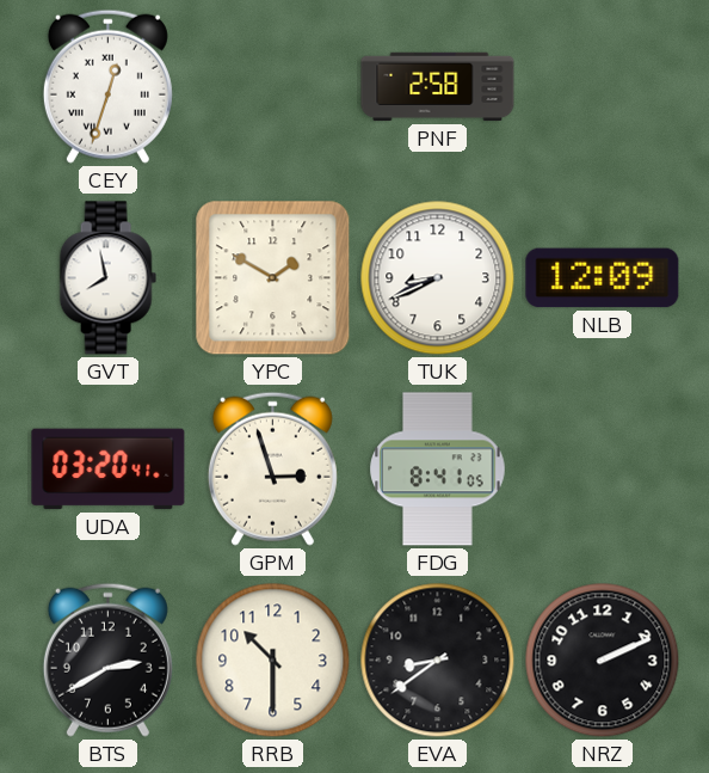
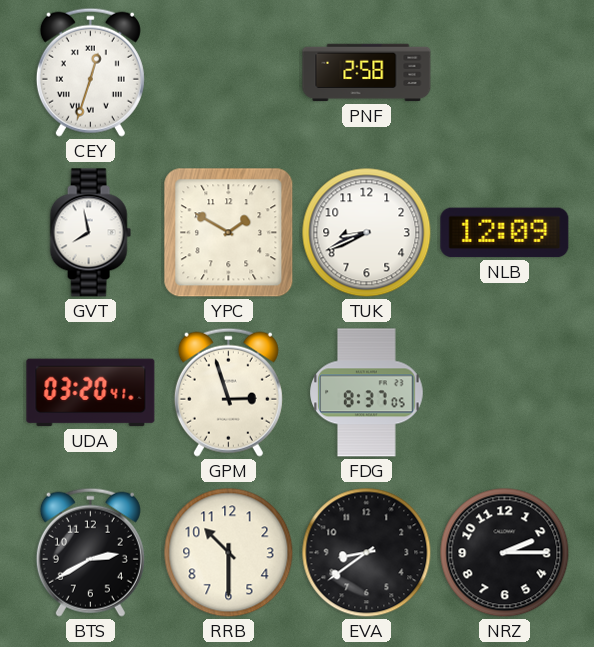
FDG: 8:41 -> 8:37 (367, 393)
NRZ: 2:11 -> 2:15 (505, 553)
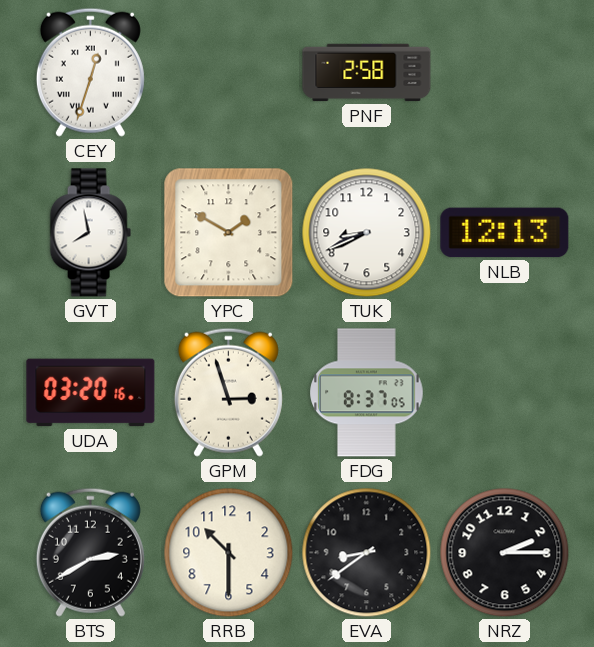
NLB: 12:09 -> 12:13 (505, 233)
UDA: 03:20:41 -> 03:20:16 (91, 393)
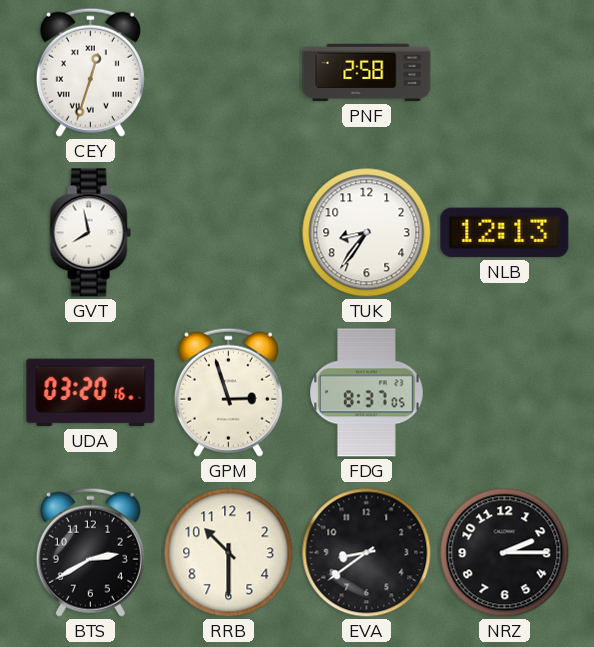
YPC: 1:50 -> none (229, 233)
TUK: 8:41 -> 8:36 (367, 233)
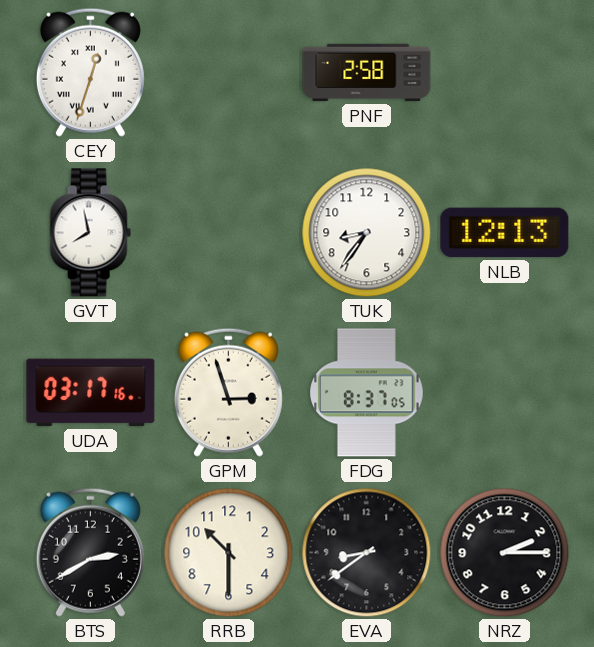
UDA: 03:20 -> 03:17 (91, 393)
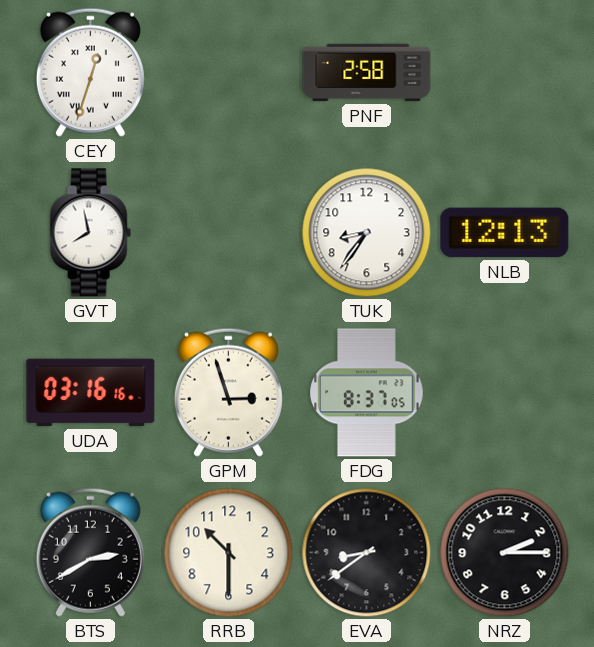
UDA: 03:17 -> 03:16 (91, 393)
